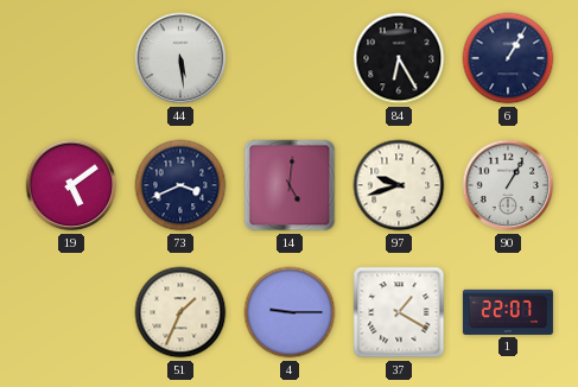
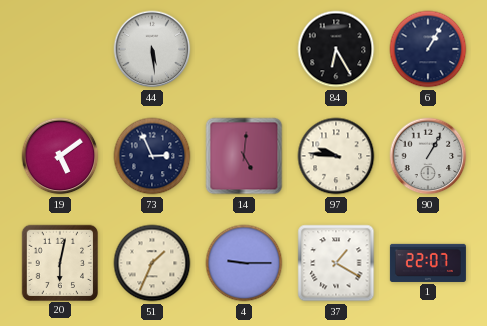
73: 3:41 -> 2:56 (152, 156)
97: 9:42 -> 9:46 (336, 156)
20: none -> 6:02 (60, 262)
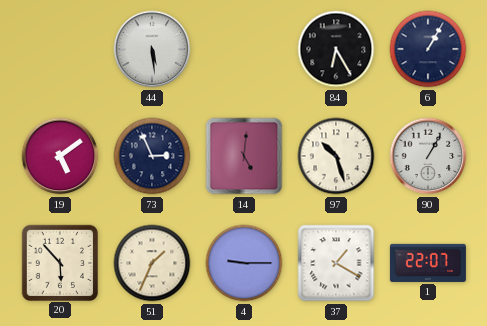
97: 9:46 -> 10:27 (336, 156)
20: 6:02 -> 5:53 (60, 262)
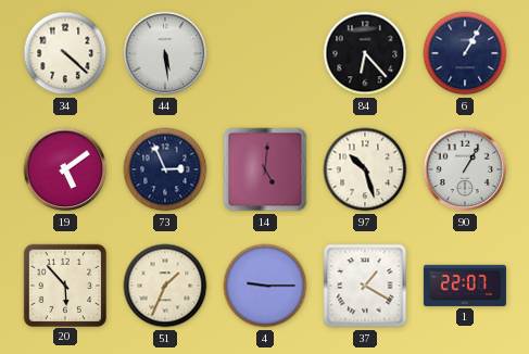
34: none -> 4:22 (65, 53)
84: 6:25 -> 6:23 (365, 53)
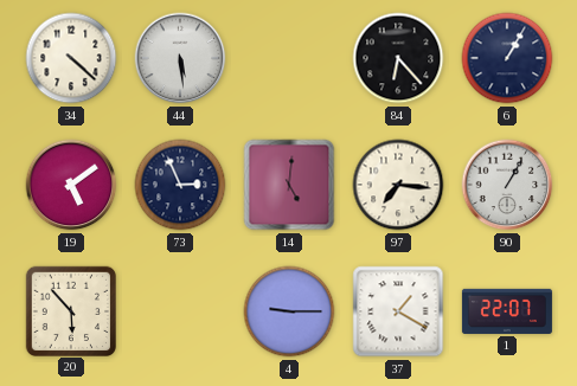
97: 10:27 -> 7:16 (398, 185)
51: 1:34 -> none (165, 286)
